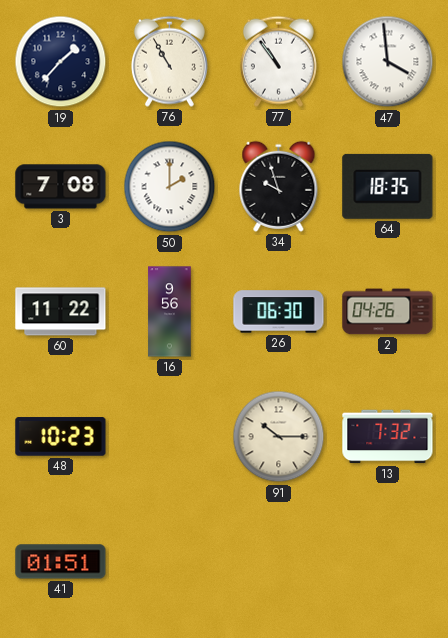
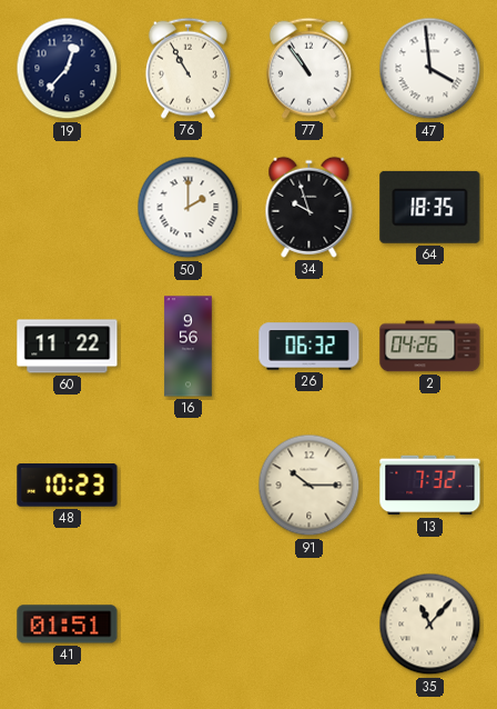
19: 1:37 -> 12:37 (68, 69)
3: 7:08 -> none (61, 187)
26: 06:30 -> 06:32 (310, 347)
35: none -> 11:07 (430, 625)
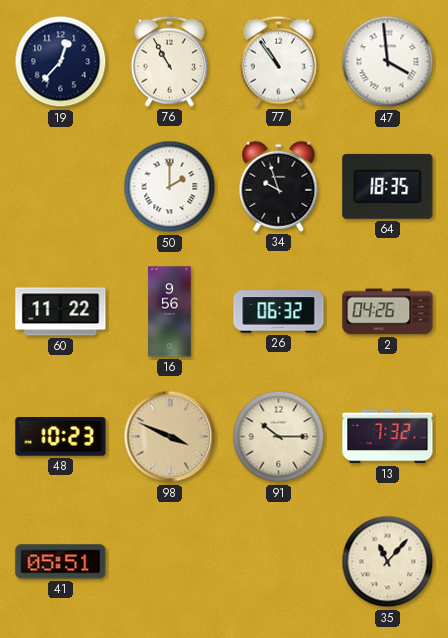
98: none -> 3:49 (170, 437)
41: 01:51 -> 05:51 (61, 562)
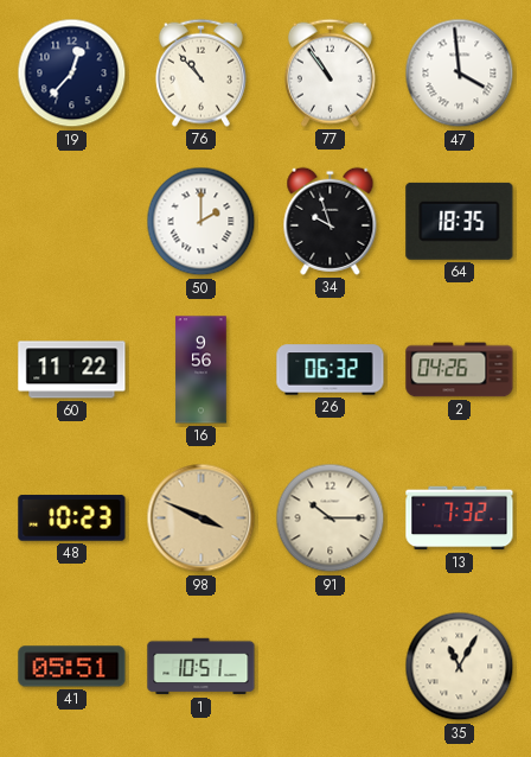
76: 10:55 -> 10:53 (200, 72)
1: none -> 10:51 (201, 667)
35: 11:07 -> 11:05 (460, 667)
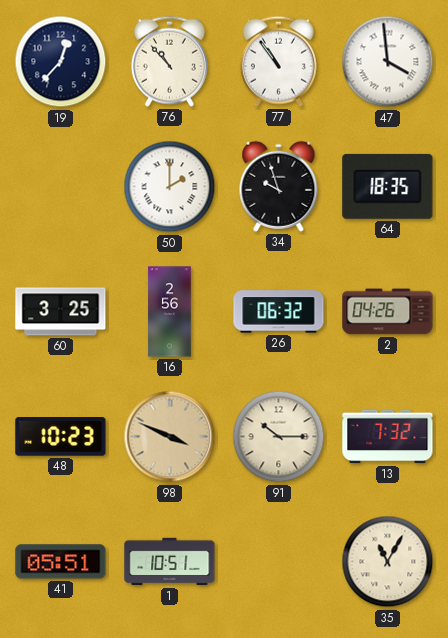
60: 11:22 -> 3:25 (61, 312)
16: 9:56 -> 2:56 (170, 312)
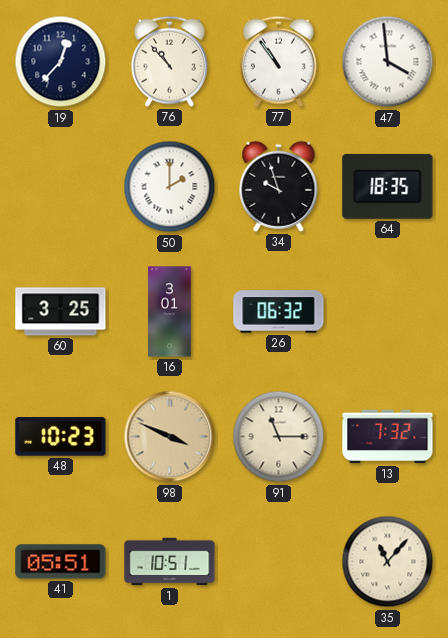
16: 2:56 -> 3:01 (170, 312)
2: 04:26 -> none (388, 312)
91: 10:15 -> 11:15 (279, 437)
35: 11:05 -> 11:07 (388, 562)
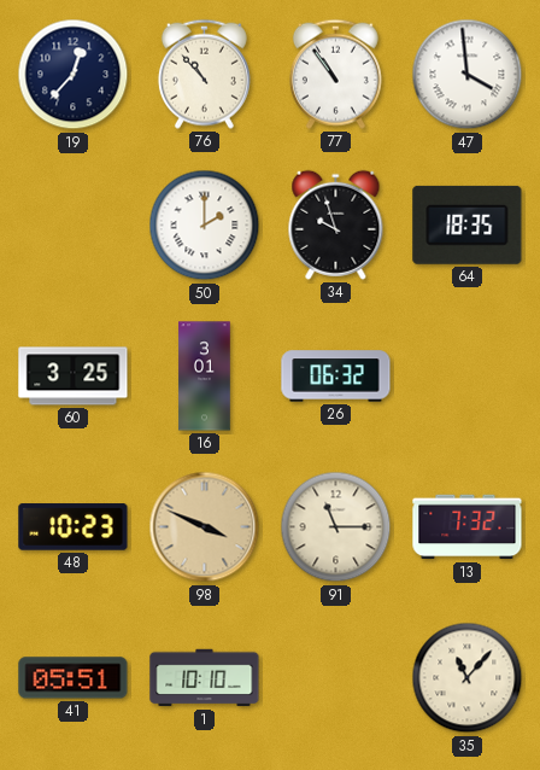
1: 10:51 -> 10:10 (205, 678)
